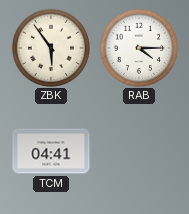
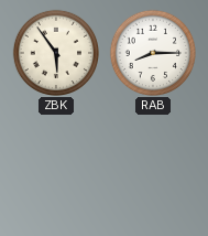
RAB: 4:15 -> 8:15 (152, 52)
TCM: 04:41 -> none (51, 151)
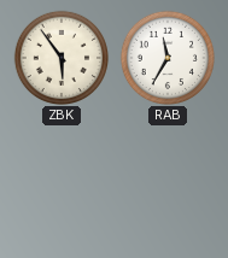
RAB: 8:15 -> 11:35 (166, 57)
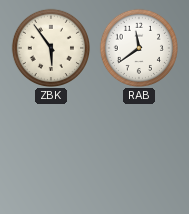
RAB: 11:35 -> 11:39 (138, 47)
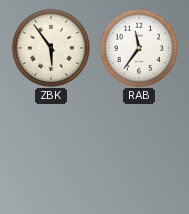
RAB: 11:39 -> 11:36 (138, 47)
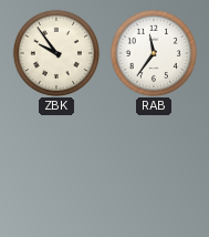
ZBK: 5:54 -> 9:54 (55, 52)
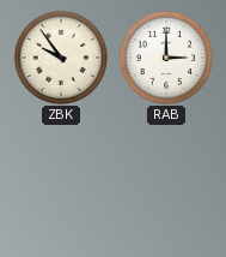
RAB: 11:36 -> 3:00 (165, 56)
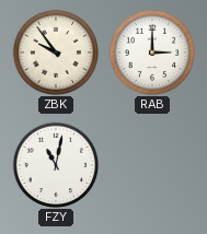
FZY: none -> 11:02 (55, 164)
